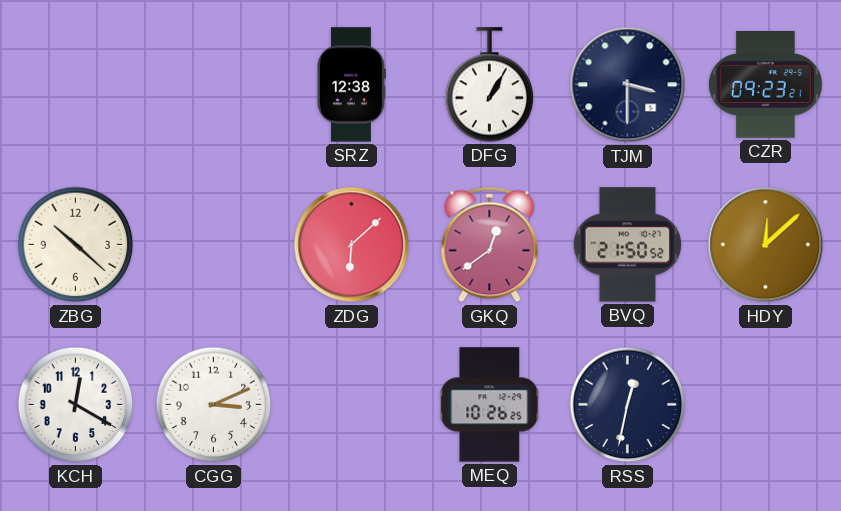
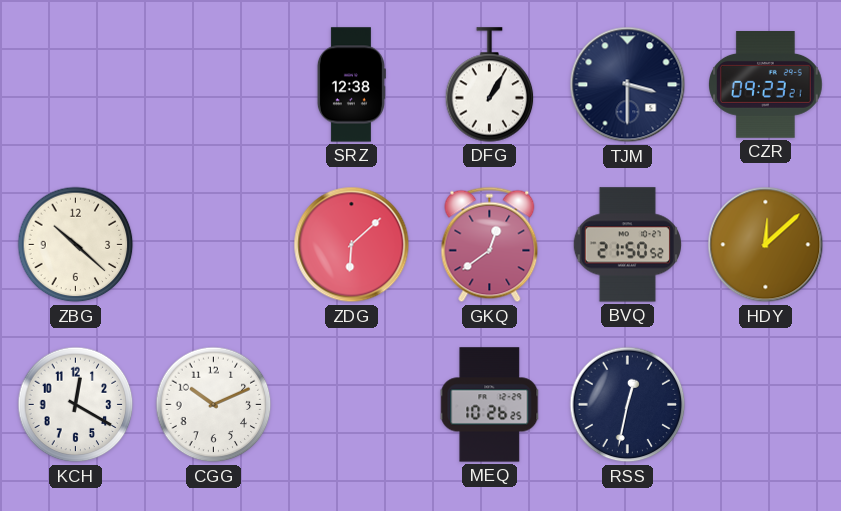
CGG: 3:11 -> 10:11 (214, 405)
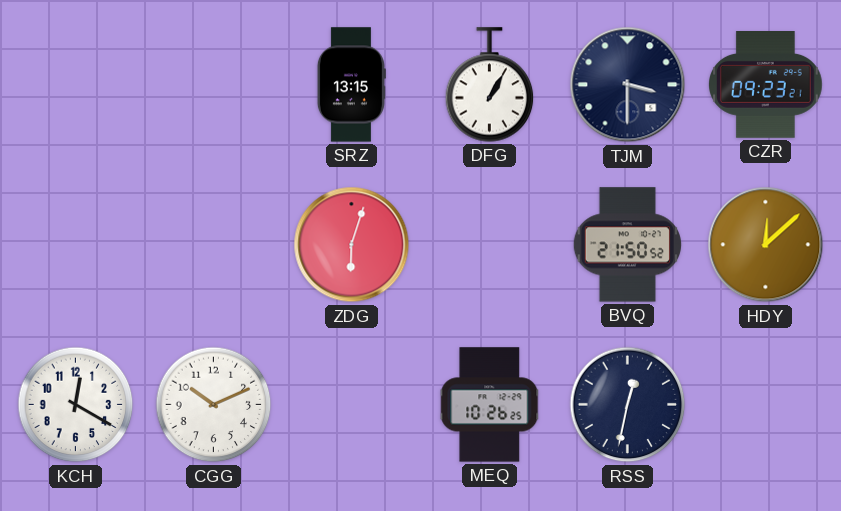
SRZ: 12:38 -> 13:15 (351, 85)
ZBG: 10:22 -> none (76, 245)
ZDG: 6:08 -> 6:03 (352, 245)
GKQ: 12:39 -> none (490, 245)
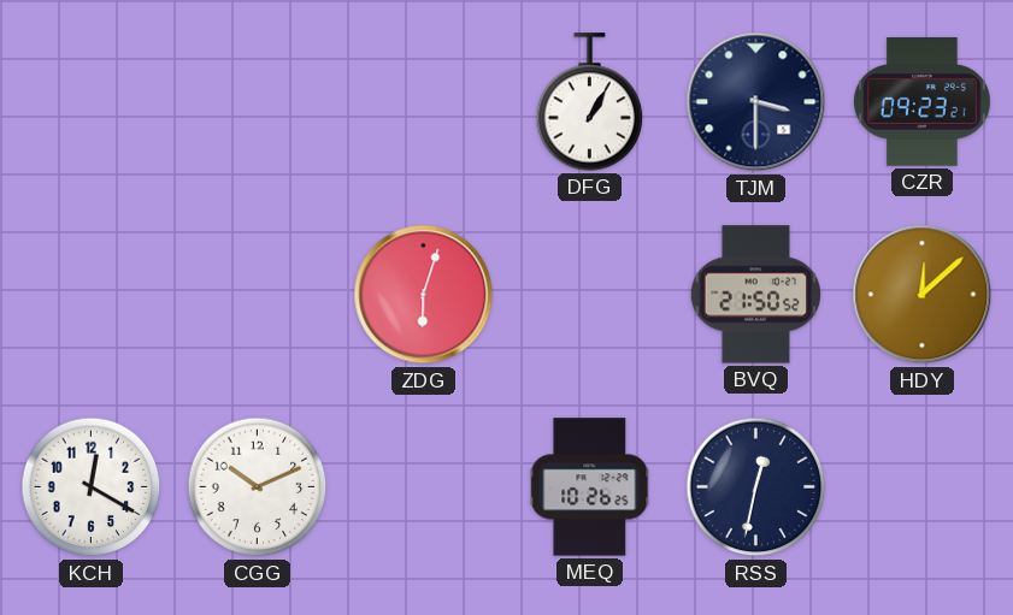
SRZ: 13:15 -> none (351, 85)
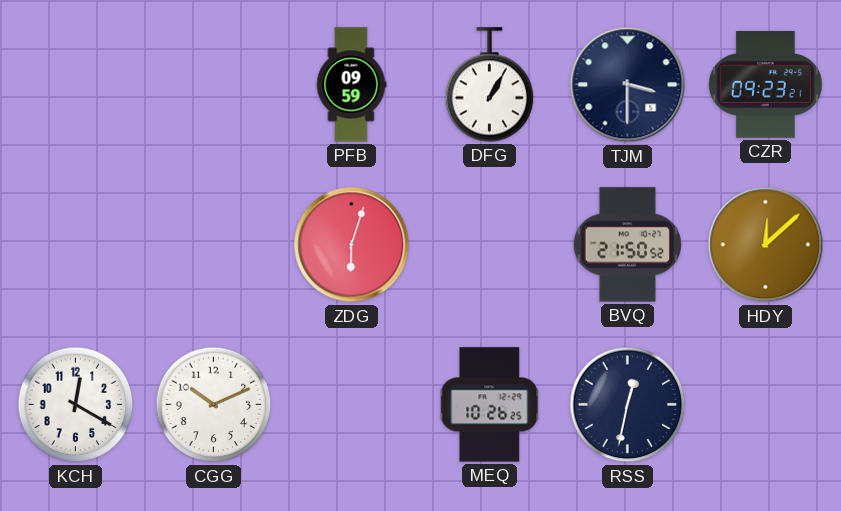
PFB: none -> 09:59 (351, 85)
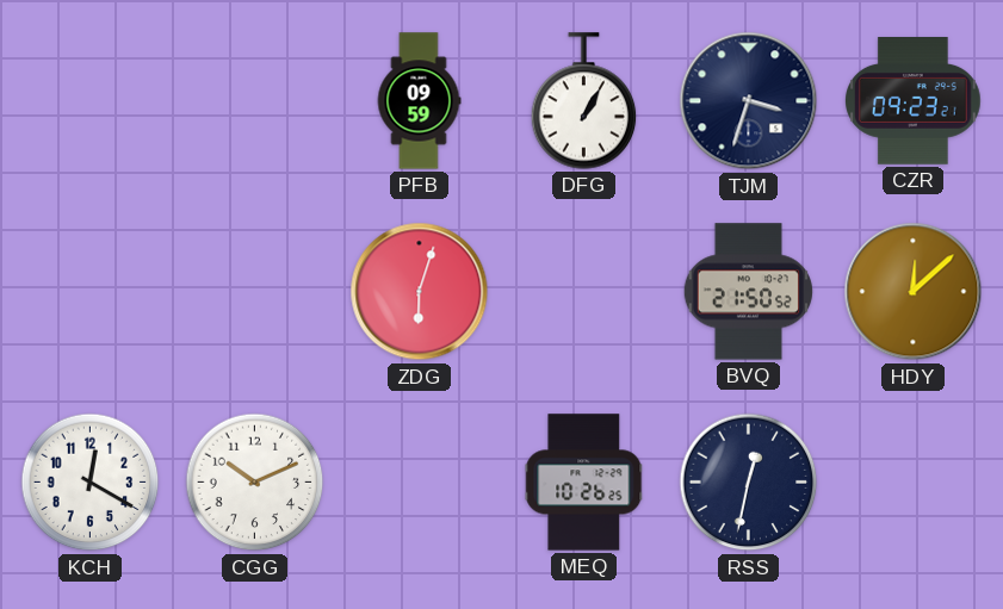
TJM: 3:30 -> 3:33 (749, 101)
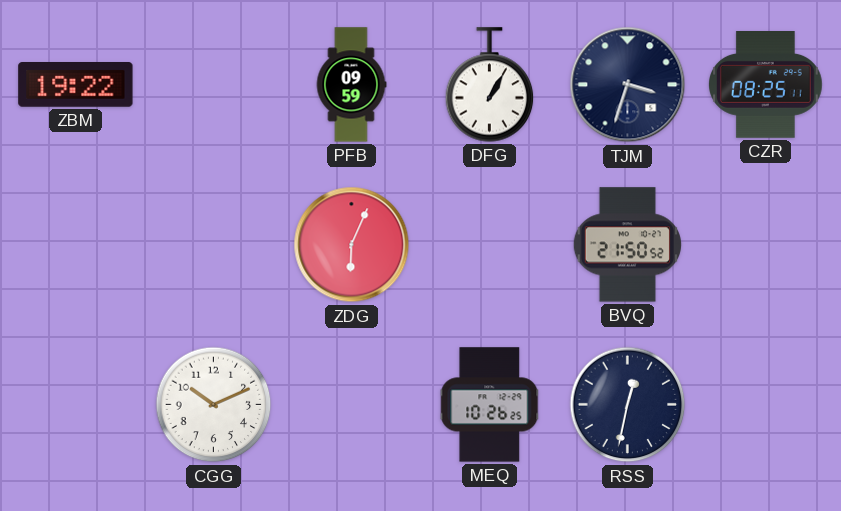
ZBM: none -> 19:22 (76, 85)
CZR: 09:23 -> 08:25 (766, 85)
ZDG: 6:03 -> 6:04 (352, 245)
HDY: 12:08 -> none (914, 292)
KCH: 12:20 -> none (91, 483)
